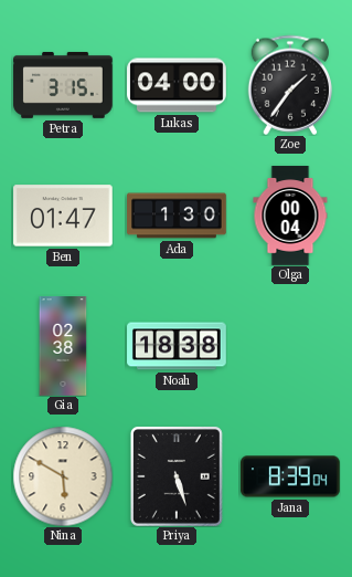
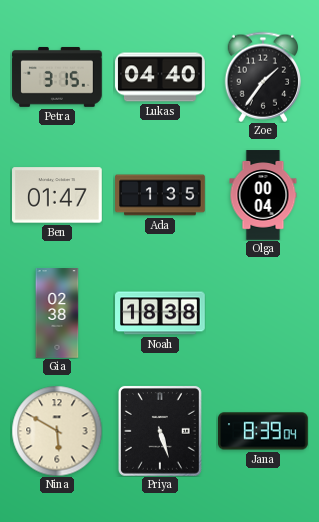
Lukas: 04:00 -> 04:40 (160, 77)
Ada: 1:30 -> 1:35 (160, 195)
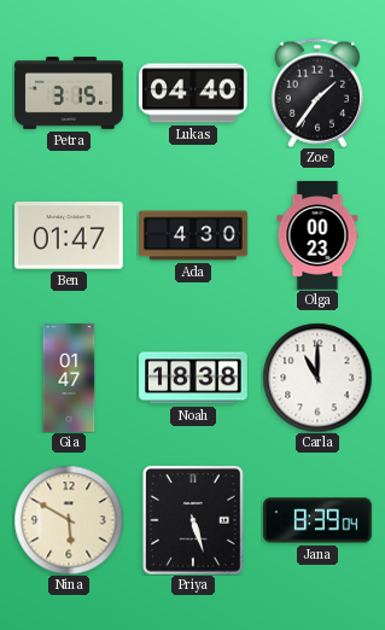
Ada: 1:35 -> 4:30 (193, 235)
Olga: 00:04 -> 00:23 (317, 235)
Gia: 02:38 -> 01:47 (69, 378)
Carla: none -> 11:00 (317, 378)
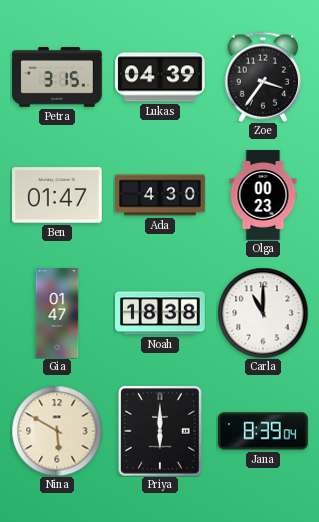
Lukas: 04:40 -> 04:39 (160, 77)
Zoe: 1:36 -> 3:36 (262, 77)
Priya: 5:27 -> 6:00 (160, 431)
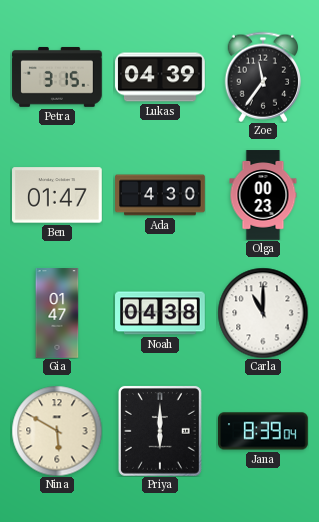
Zoe: 3:36 -> 11:36 (262, 77)
Noah: 18:38 -> 04:38 (160, 313)
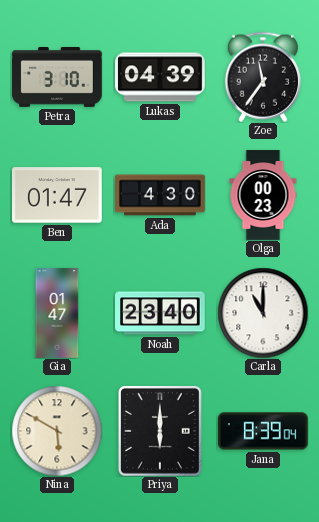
Petra: 3:15 -> 3:10 (57, 77)
Noah: 04:38 -> 23:40 (160, 313)
